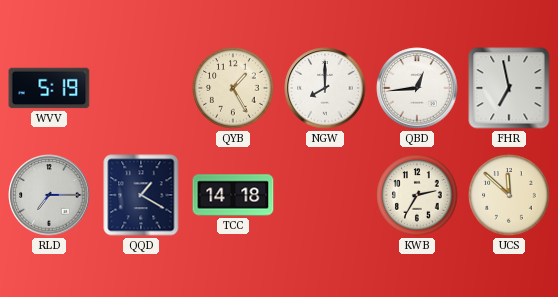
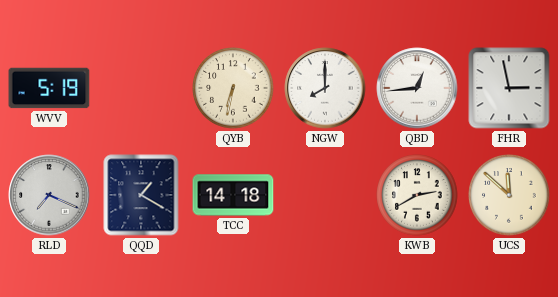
QYB: 1:25 -> 6:32 (233, 88)
FHR: 6:58 -> 2:58 (509, 88)
RLD: 7:15 -> 7:19 (49, 195)
KWB: 2:35 -> 2:40 (417, 195)
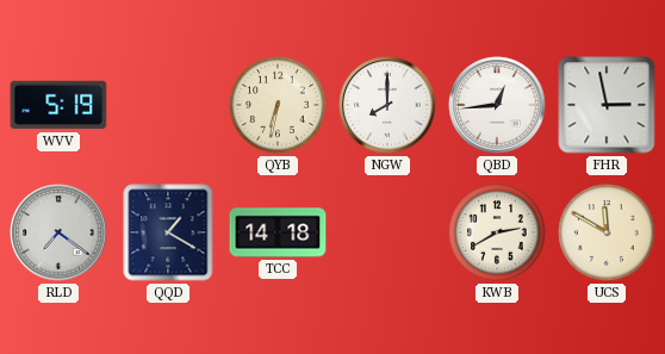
RLD: 7:19 -> 7:21 (58, 232)
UCS: 11:52 -> 11:50 (607, 232)
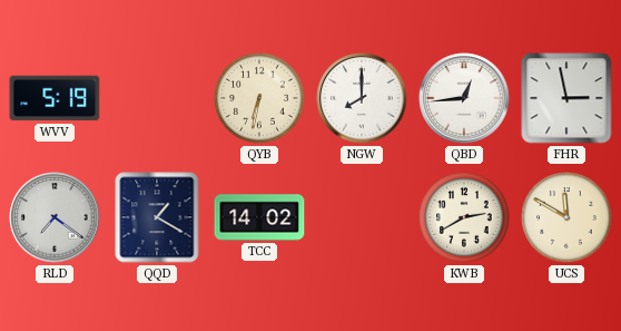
TCC: 14:18 -> 14:02 (259, 217)
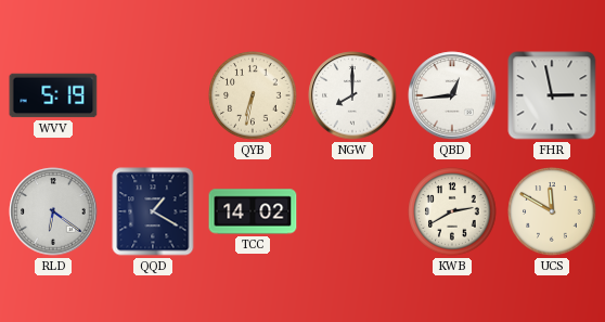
RLD: 7:21 -> 6:21 (53, 211)
